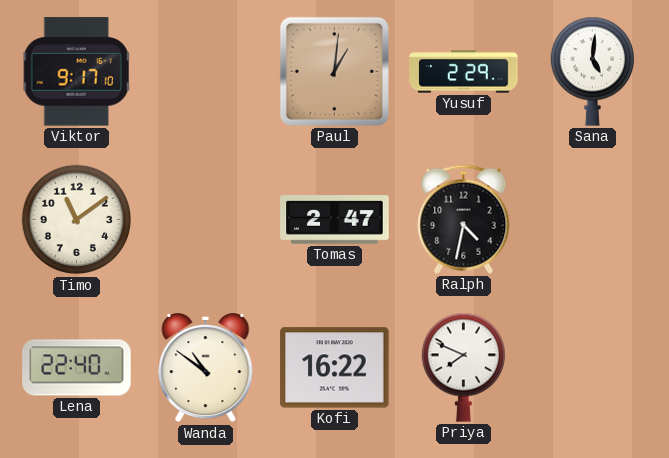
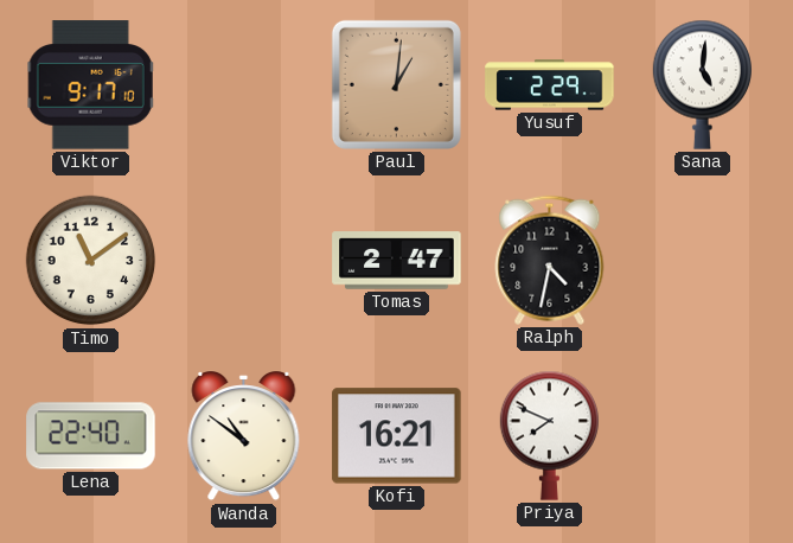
Kofi: 16:22 -> 16:21 (397, 436)
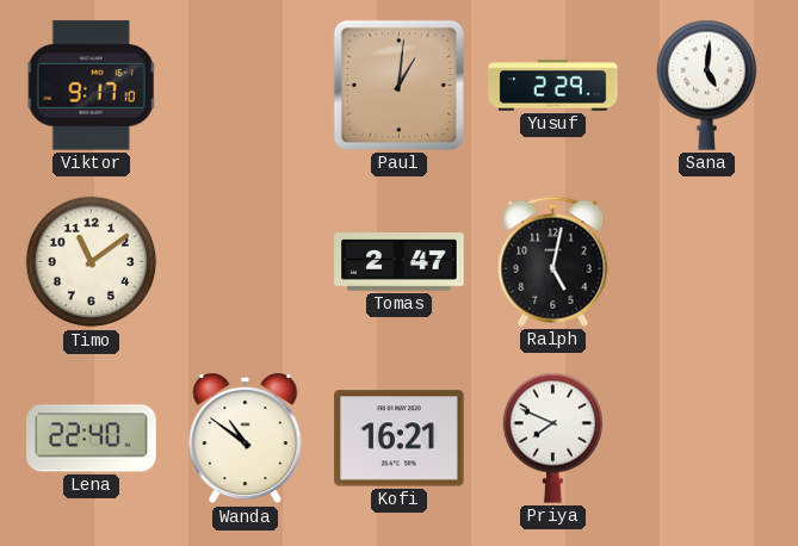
Ralph: 4:32 -> 5:02 (553, 261)
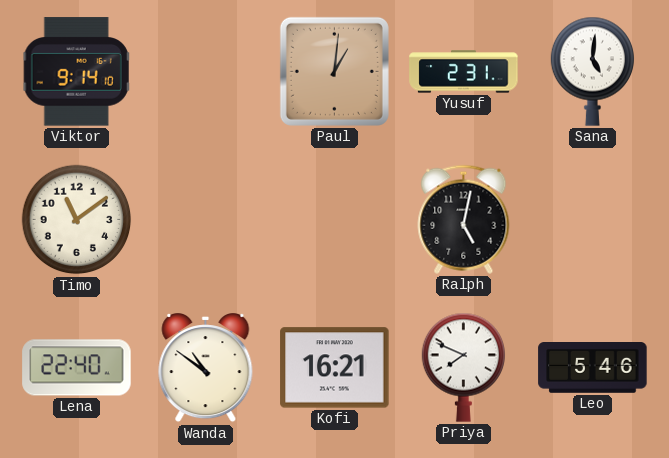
Viktor: 9:17 -> 9:14 (77, 72)
Yusuf: 2:29 -> 2:31 (464, 72)
Tomas: 2:47 -> none (400, 262)
Leo: none -> 5:46 (593, 368)
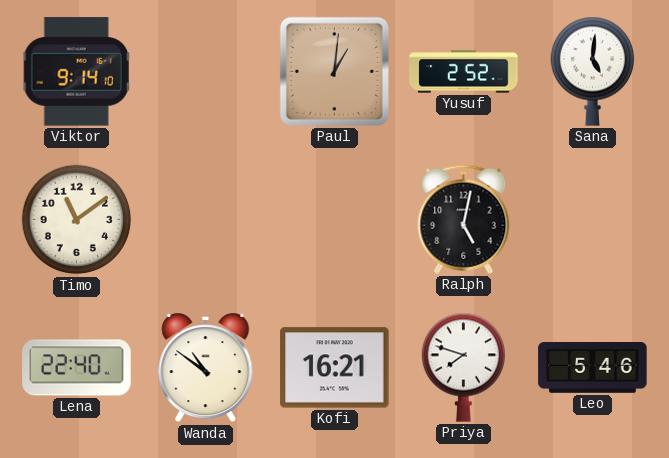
Yusuf: 2:31 -> 2:52 (464, 72)
Priya: 7:49 -> 7:48 (463, 367)
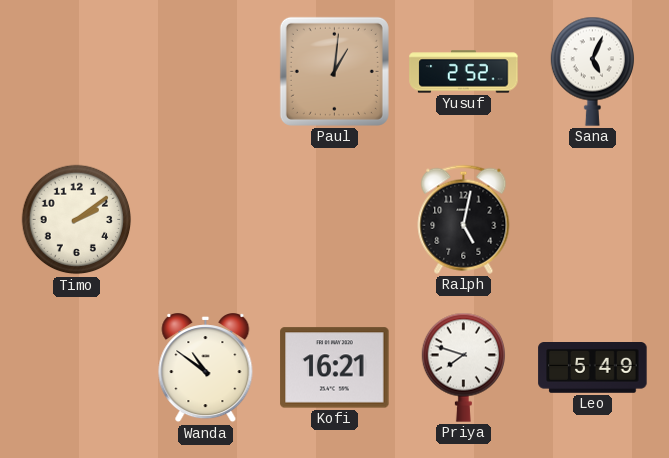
Viktor: 9:14 -> none (77, 72)
Sana: 5:01 -> 5:04 (592, 71)
Timo: 11:09 -> 2:09 (77, 220)
Lena: 22:40 -> none (77, 368)
Leo: 5:46 -> 5:49 (593, 368)
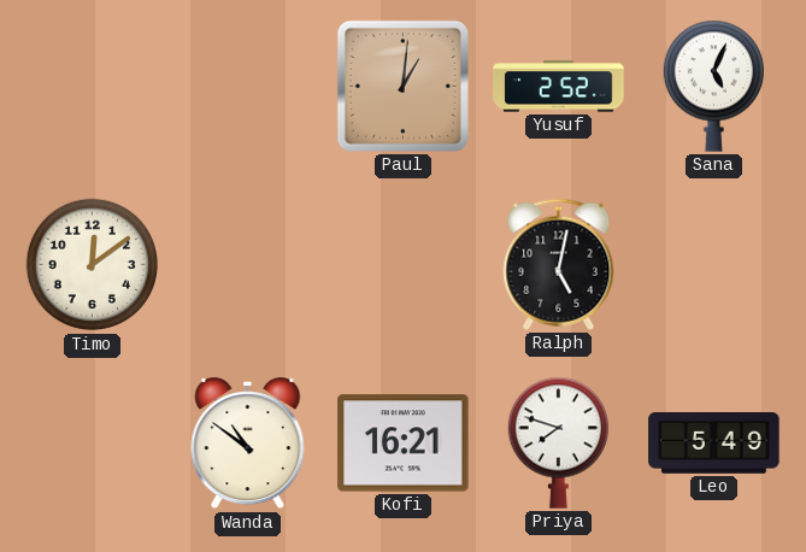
Timo: 2:09 -> 12:09 (93, 265)
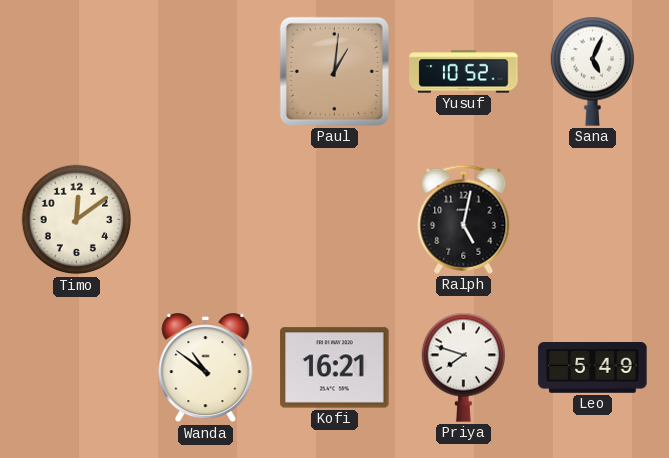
Yusuf: 2:52 -> 10:52 (464, 72)
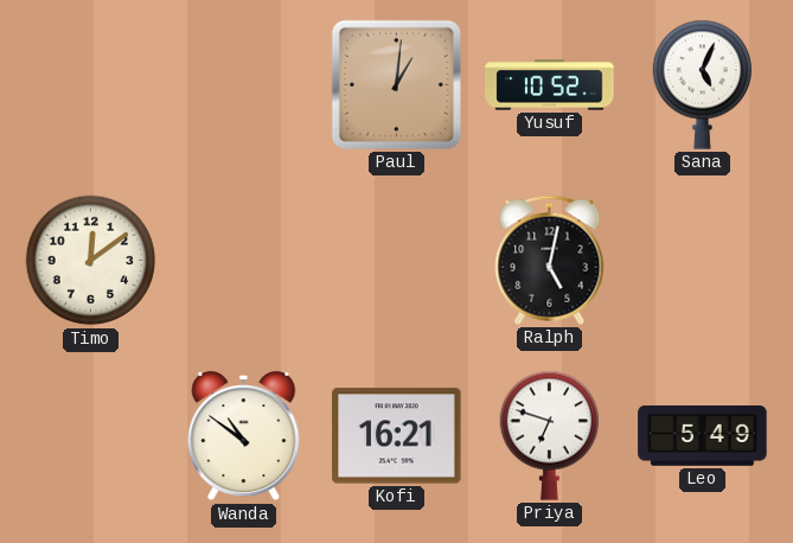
Priya: 7:48 -> 6:48 (549, 435)
